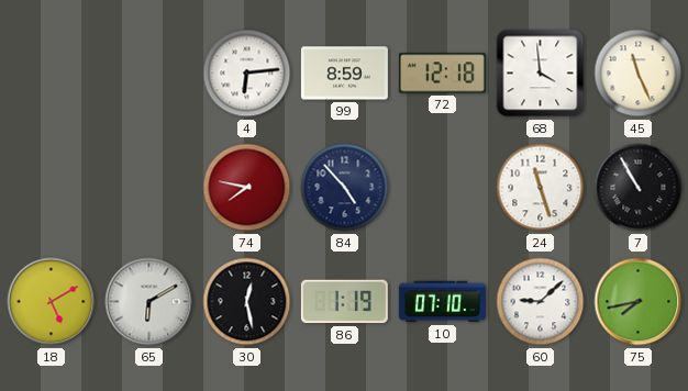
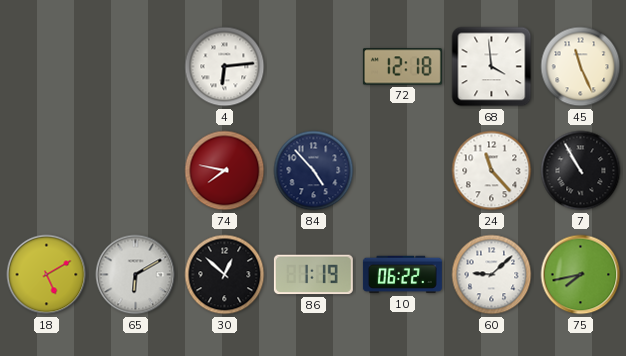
99: 8:59 -> none (344, 74)
24: 11:27 -> 11:23 (492, 171)
30: 12:28 -> 12:52 (225, 275)
10: 07:10 -> 06:22 (402, 275)
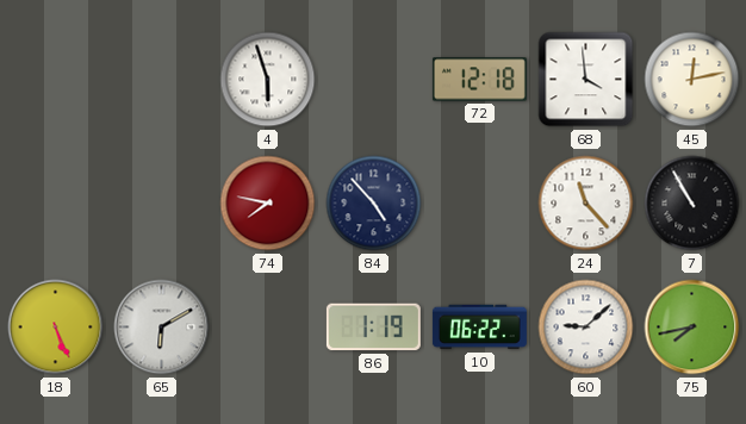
4: 6:14 -> 5:57 (268, 80)
45: 11:26 -> 12:13 (692, 80)
18: 5:10 -> 5:26 (56, 328)
30: 12:52 -> none (225, 275)
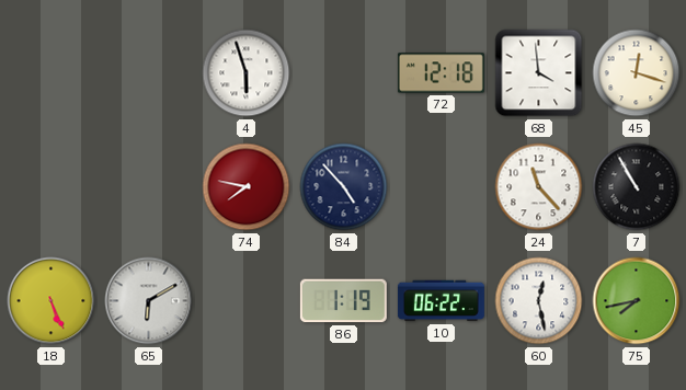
45: 12:13 -> 12:18 (637, 73)
60: 9:08 -> 12:28 (539, 301)
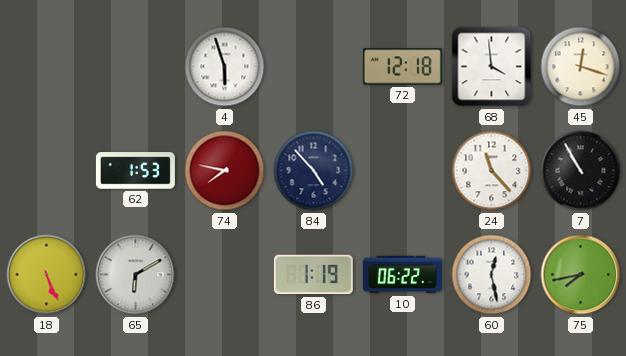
62: none -> 1:53 (135, 171)
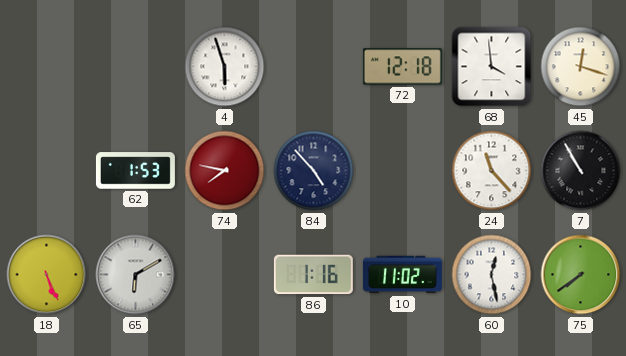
86: 1:19 -> 1:16 (313, 275)
10: 06:22 -> 11:02 (402, 275)
75: 7:43 -> 7:39 (581, 275)
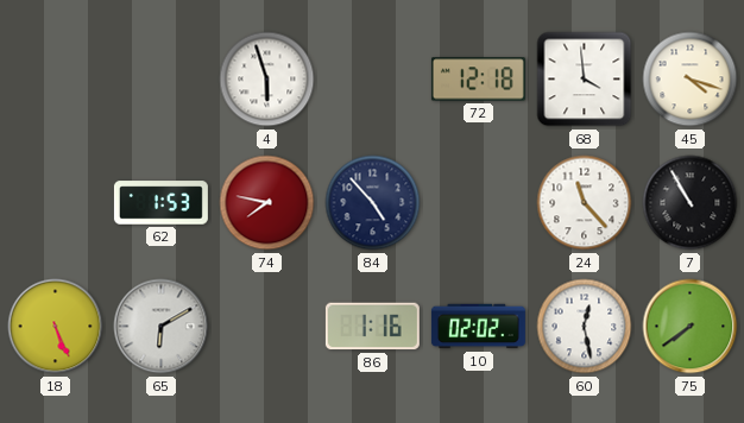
45: 12:18 -> 4:18 (691, 80)
10: 11:02 -> 02:02 (478, 327)
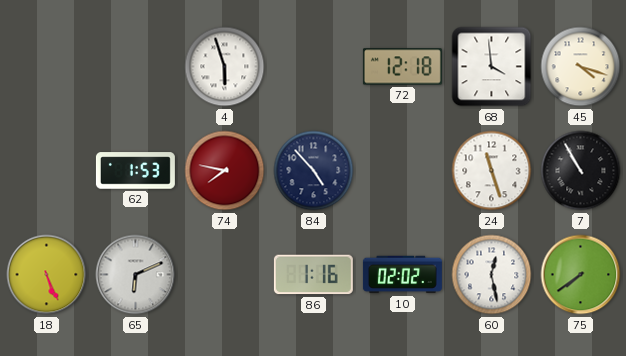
24: 11:23 -> 11:27 (492, 171)
65: 6:10 -> 6:11 (136, 275)
